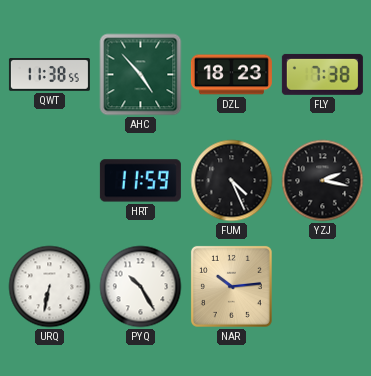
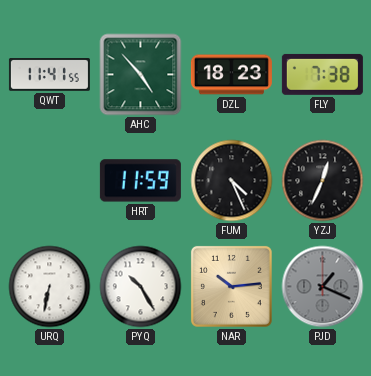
QWT: 11:38 -> 11:41 (49, 75)
YZJ: 2:17 -> 12:34 (323, 181)
PJD: none -> 1:19 (323, 287)
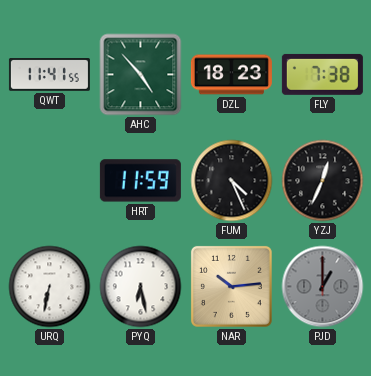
PYQ: 10:25 -> 6:28 (141, 287)
PJD: 1:19 -> 1:00 (323, 287)
